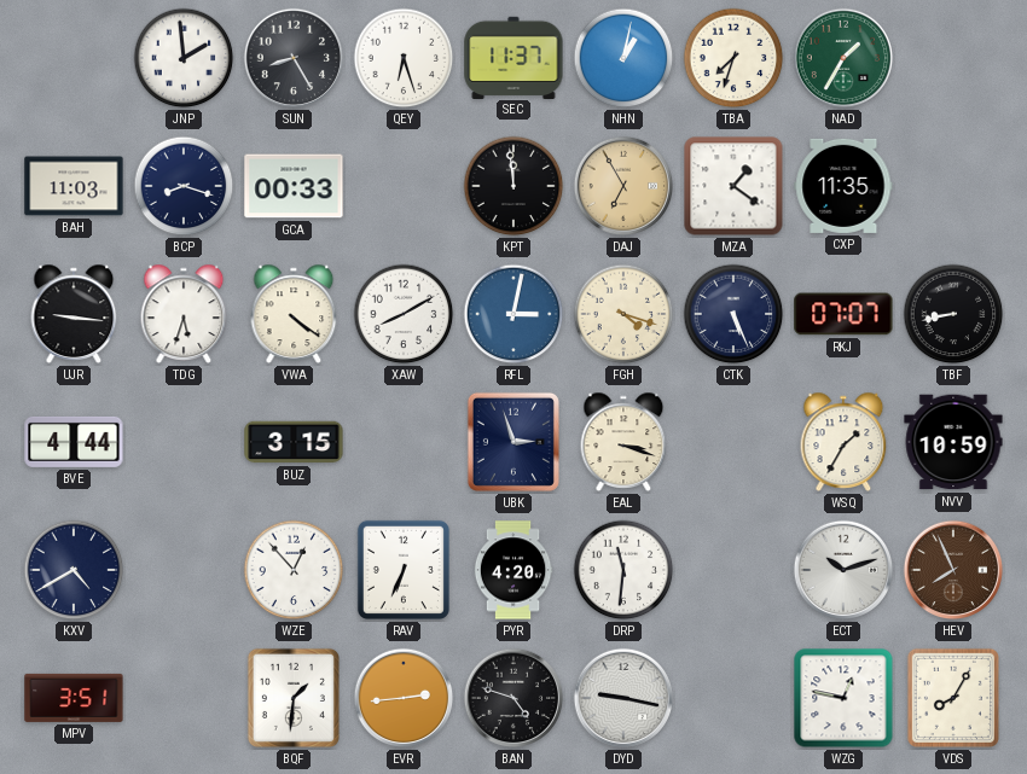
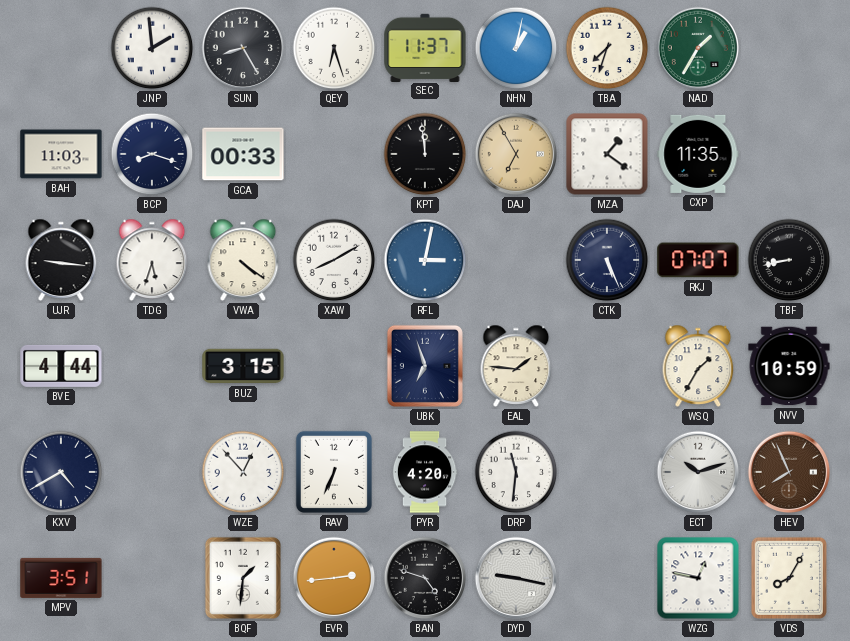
FGH: 4:18 -> none (623, 314)
UBK: 2:57 -> 6:57 (425, 366)
EAL: 3:18 -> 1:46 (516, 366)
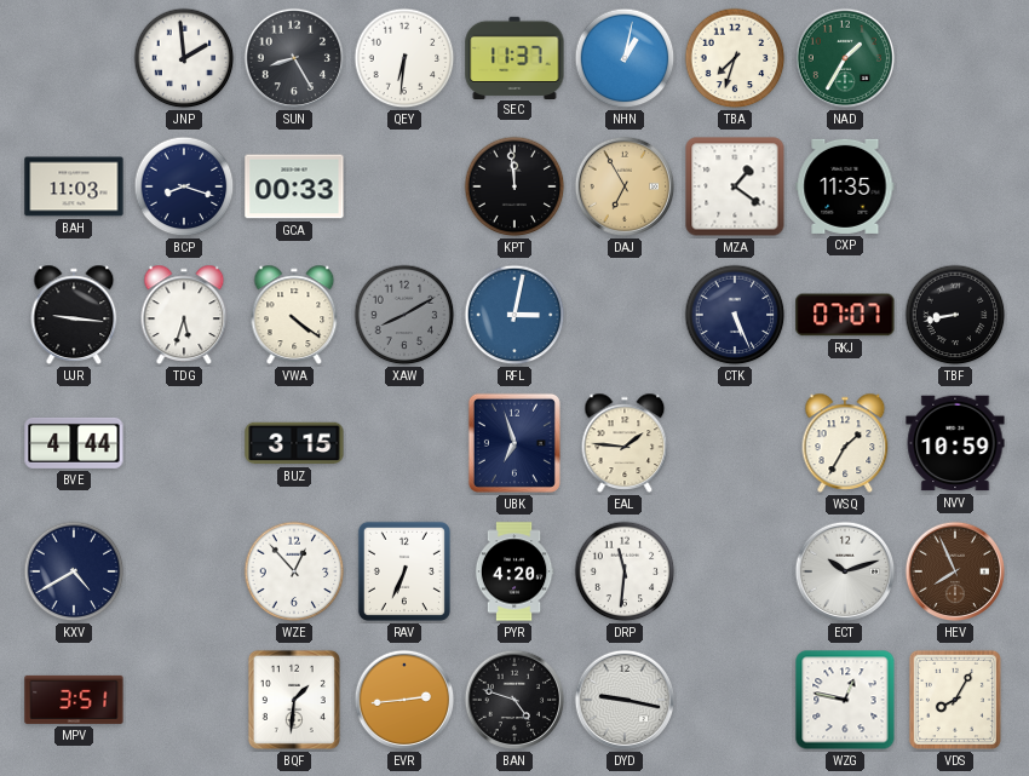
QEY: 6:27 -> 6:31 (404, 58)
XAW dial: white -> grey (404, 315)
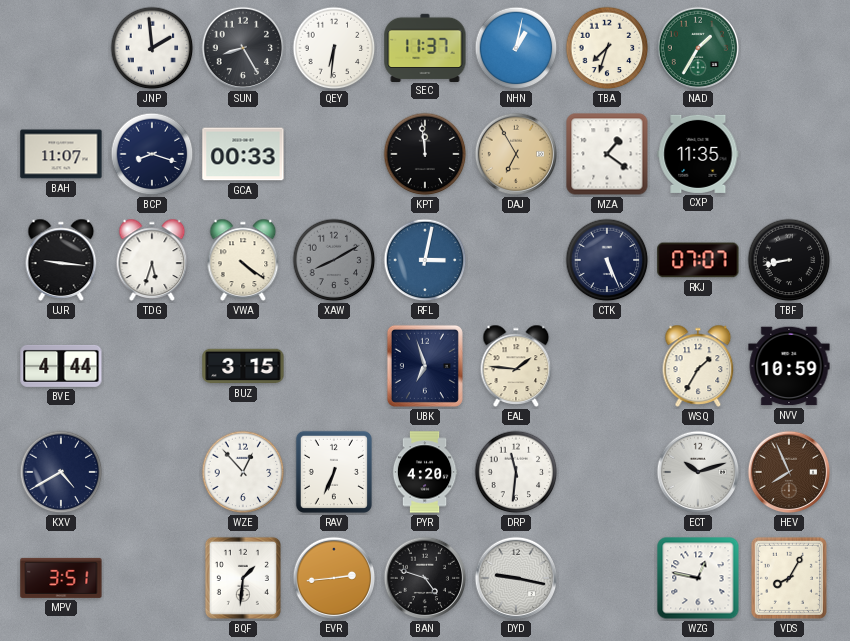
BAH: 11:03 -> 11:07 (61, 154)
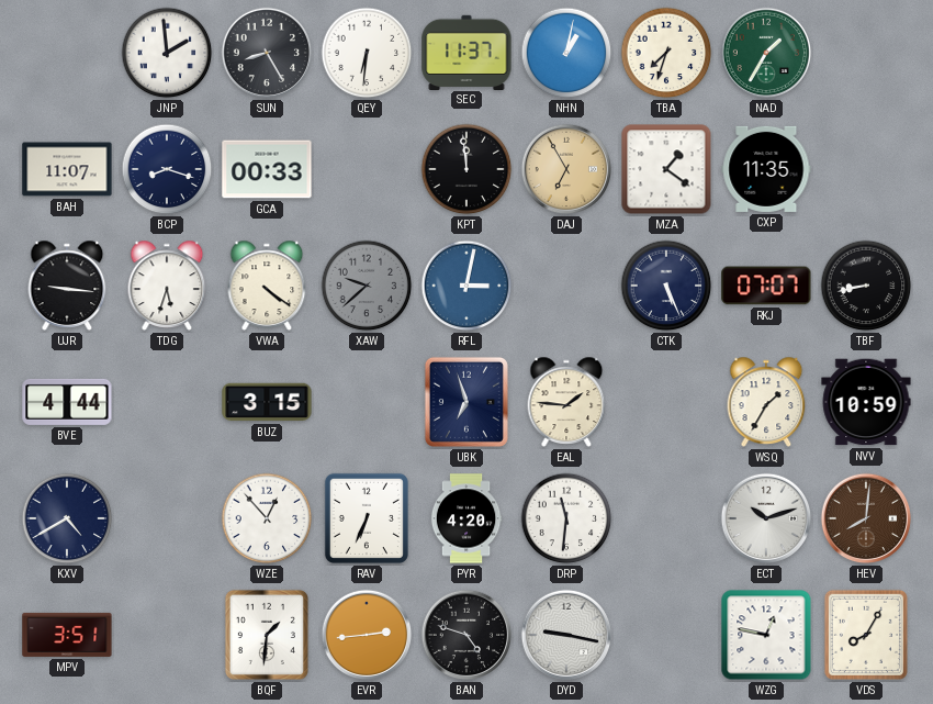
XAW: 8:10 -> 9:38 (367, 286)
HEV: 7:56 -> 8:01 (866, 518)
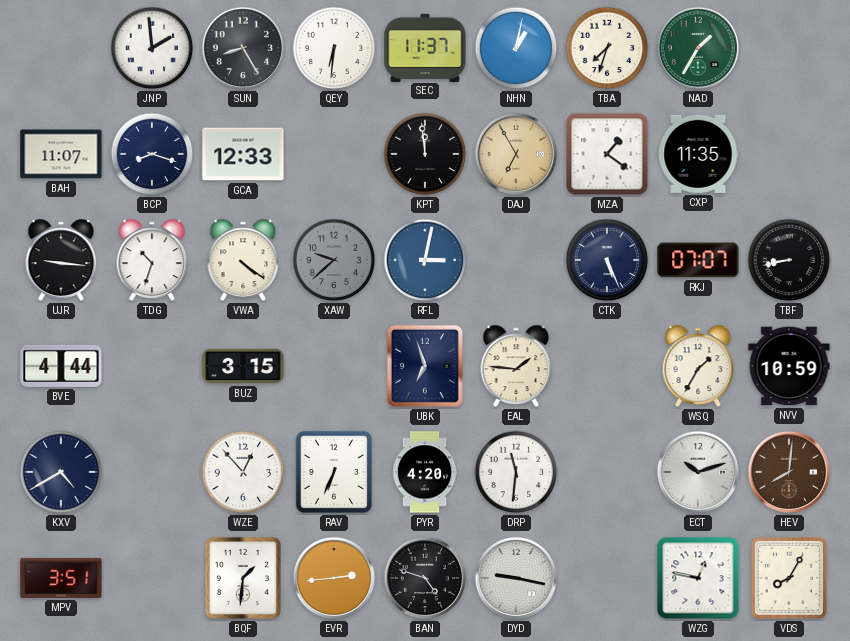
GCA: 00:33 -> 12:33 (243, 154)
TDG: 5:33 -> 10:33 (152, 260)
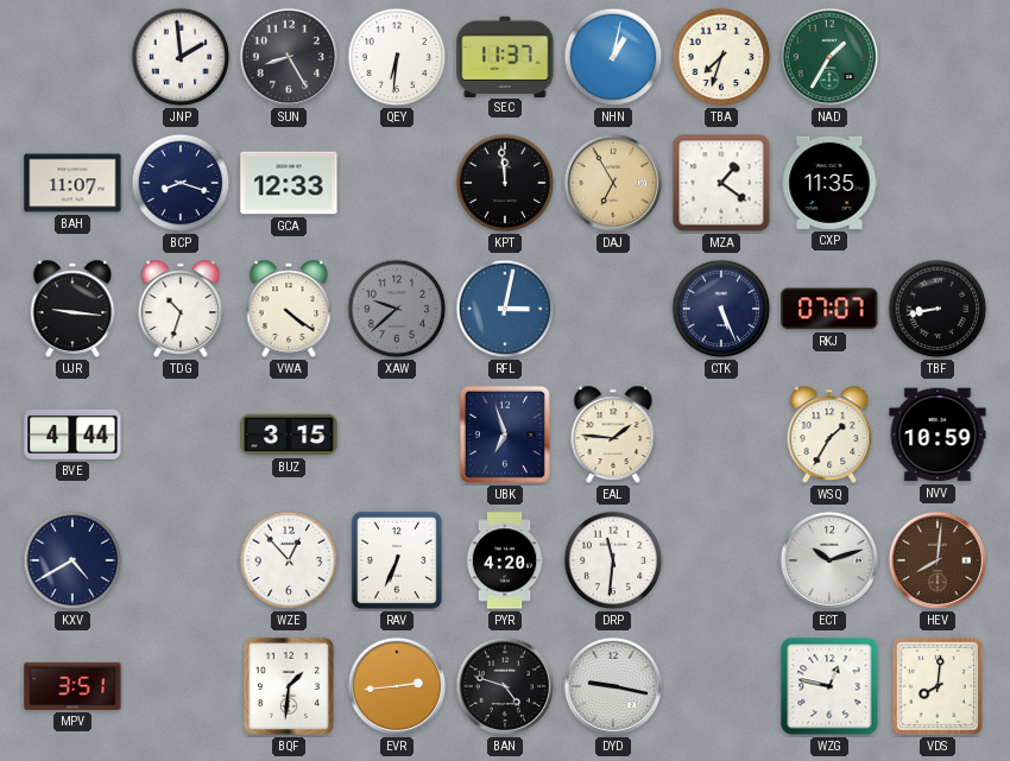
VDS: 8:05 -> 8:01 (938, 686)
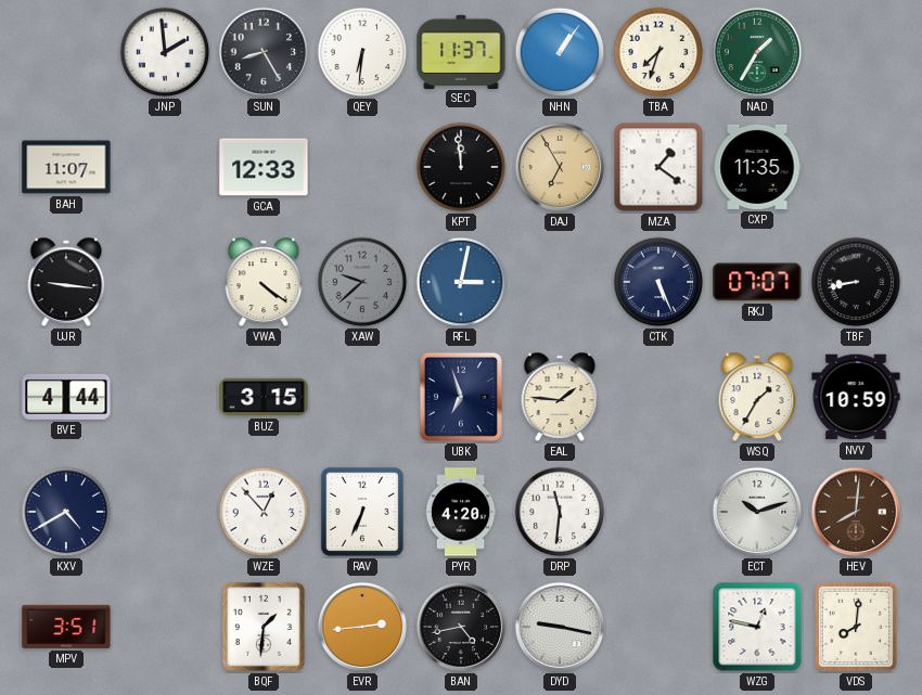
NHN: 1:02 -> 1:06 (560, 52)
BCP: 8:18 -> none (181, 183)
TDG: 10:33 -> none (181, 309)
BAN: 4:48 -> 4:43 (461, 627)
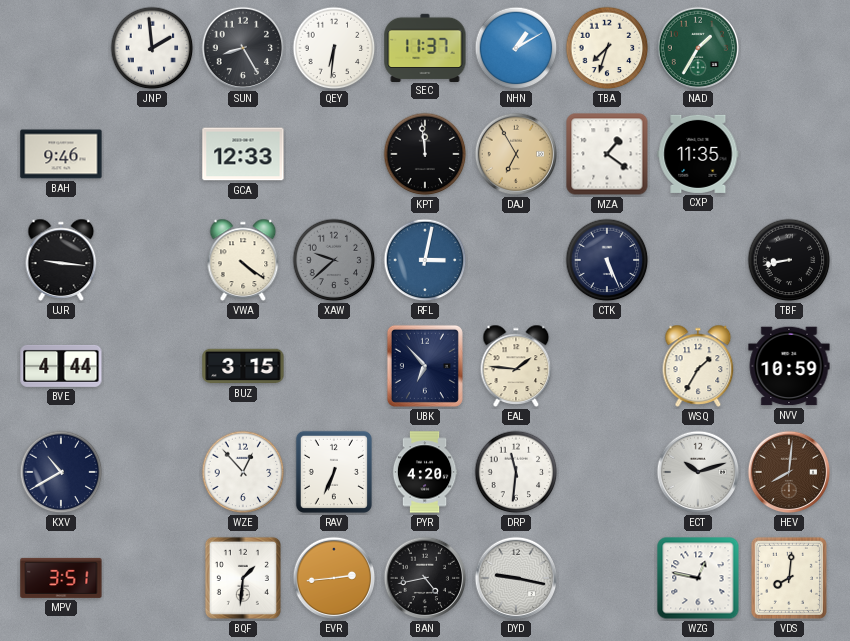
NHN: 1:06 -> 1:10 (516, 48)
BAH: 11:07 -> 9:46 (61, 154)
RKJ: 07:07 -> none (757, 282)
UBK: 6:57 -> 6:53 (425, 366)
KXV: 4:40 -> 10:40 (61, 472)
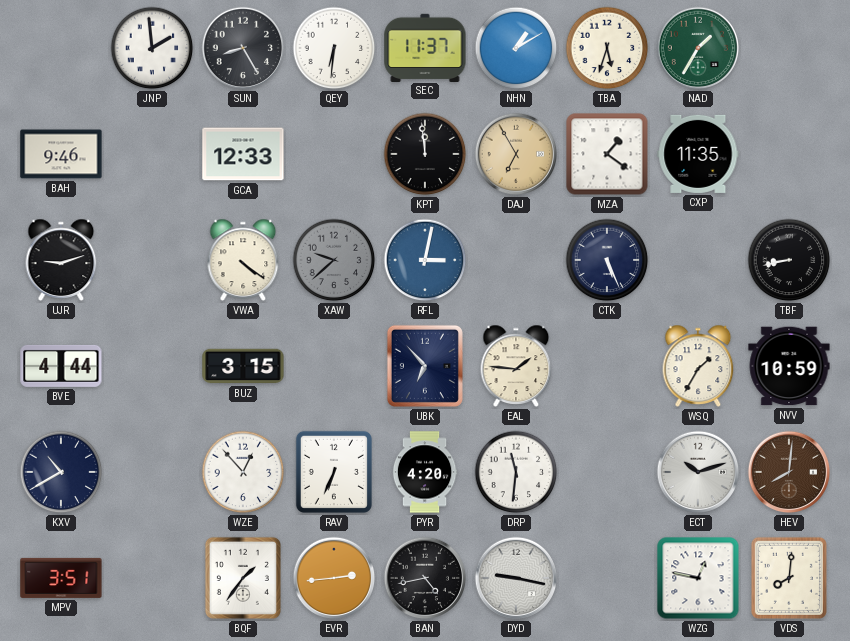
TBA: 7:33 -> 5:33 (607, 48)
UJR: 9:16 -> 9:12 (61, 260)
BQF: 1:31 -> 1:36 (243, 578)
